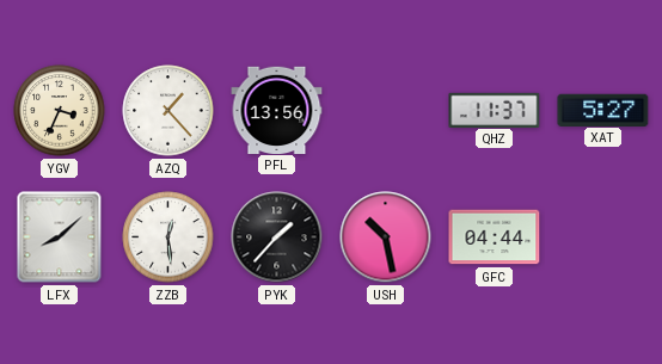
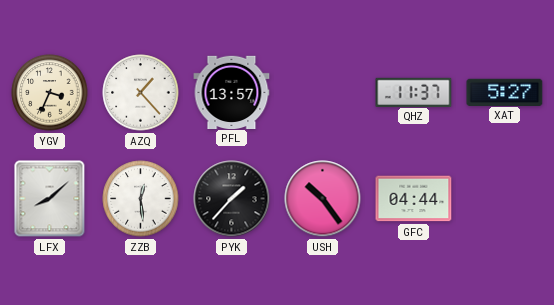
PFL: 13:56 -> 13:57 (232, 92)
USH: 10:28 -> 10:24 (323, 199)
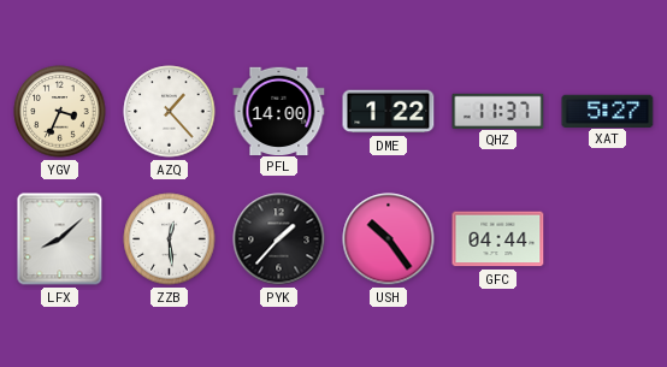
PFL: 13:57 -> 14:00 (279, 111)
DME: none -> 1:22 (389, 112)
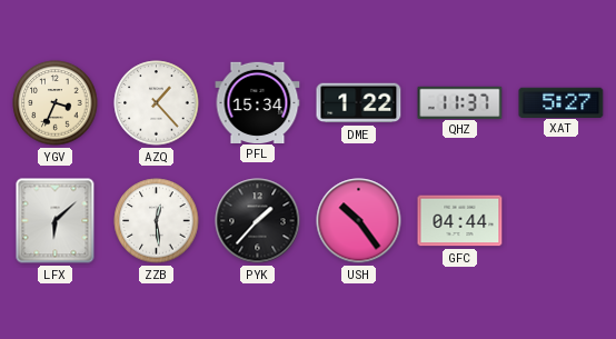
PFL: 14:00 -> 15:34 (258, 102)
LFX: 8:08 -> 6:08 (56, 221)
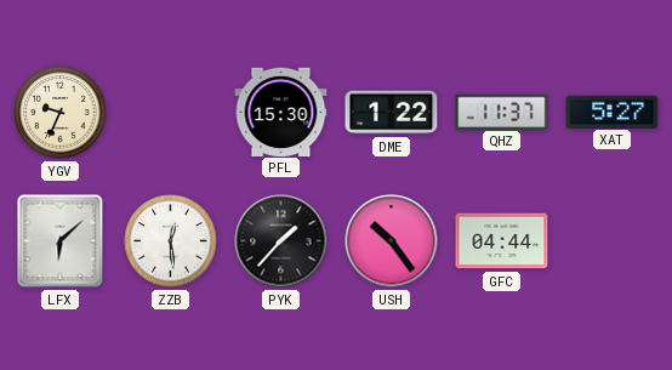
YGV: 3:34 -> 9:34 (61, 113)
AZQ: 1:23 -> none (157, 103)
PFL: 15:34 -> 15:30 (281, 112)
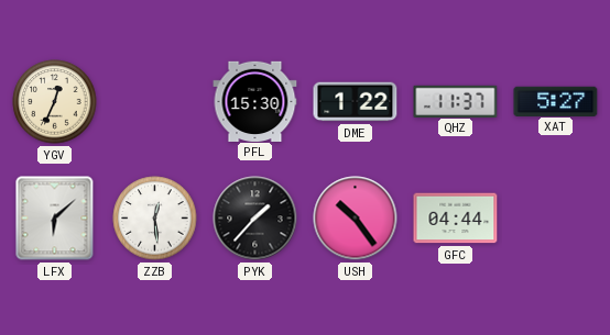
YGV: 9:34 -> 12:34 (55, 102)
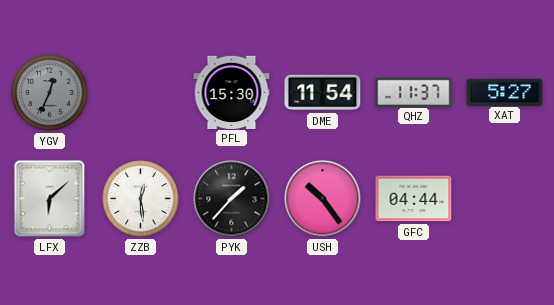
YGV dial: cream -> grey (50, 93)
DME: 1:22 -> 11:54 (323, 93)
